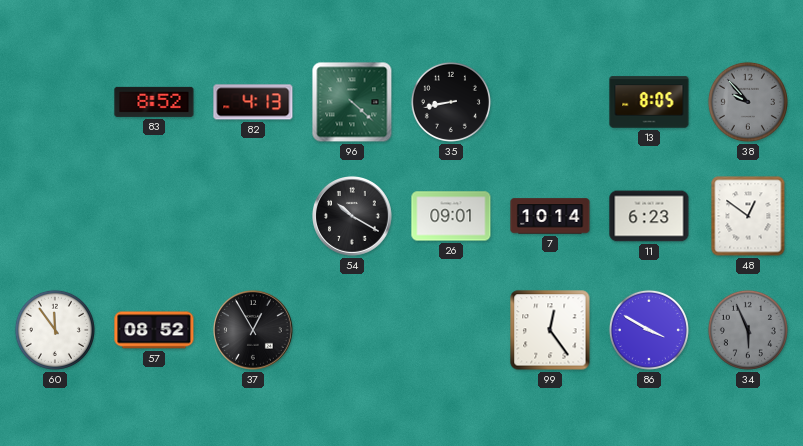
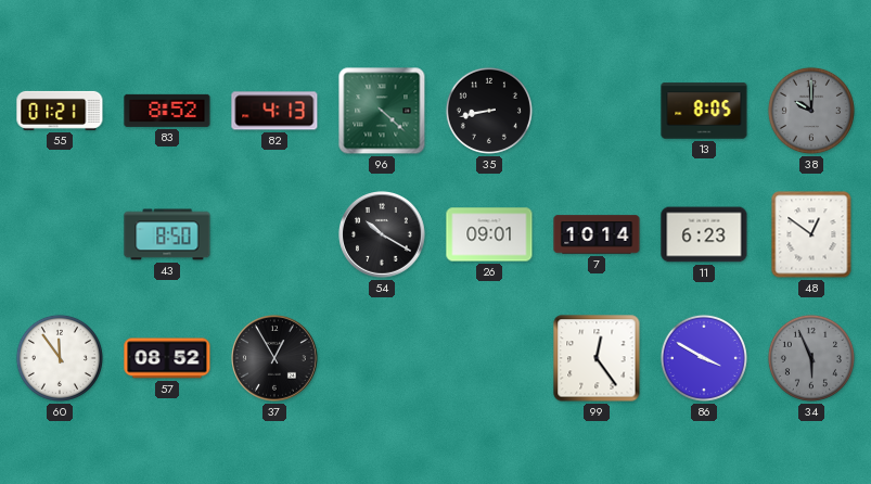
55: none -> 01:21 (60, 111)
38: 9:53 -> 10:00 (811, 111)
43: none -> 8:50 (167, 234)
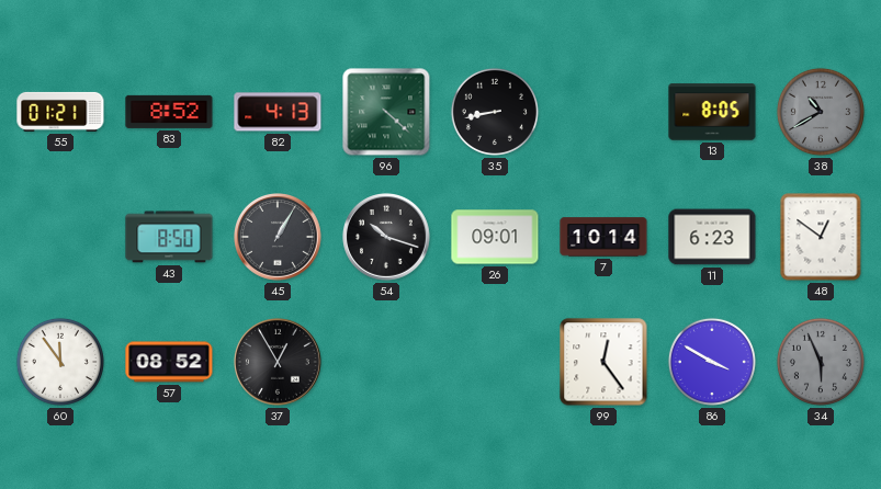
38: 10:00 -> 10:40 (821, 112)
45: none -> 1:05 (279, 238)
54: 10:20 -> 10:18 (387, 238)
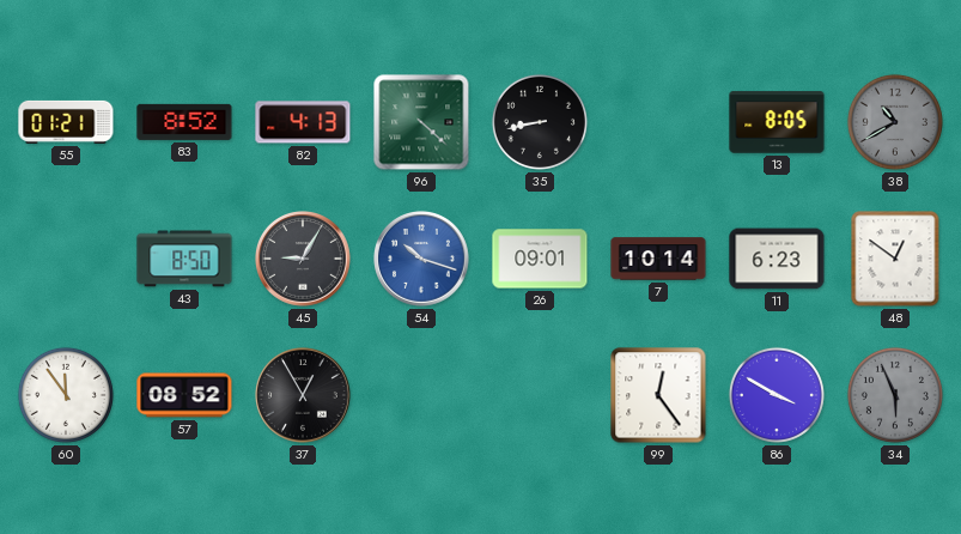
45: 1:05 -> 9:05 (304, 260)
54 dial: black -> blue (422, 260)
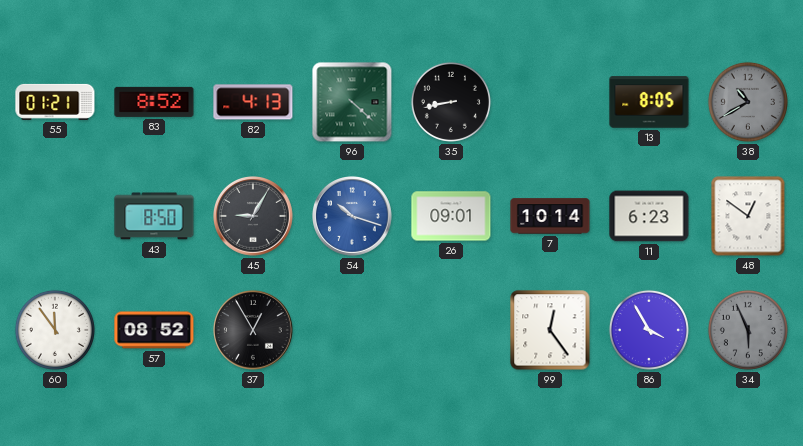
86: 3:50 -> 3:55 (649, 330)
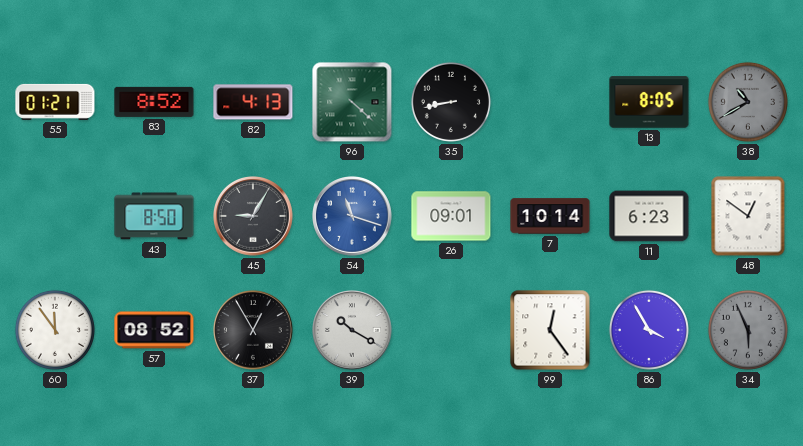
54: 10:18 -> 11:18 (353, 217)
39: none -> 10:20 (353, 331)
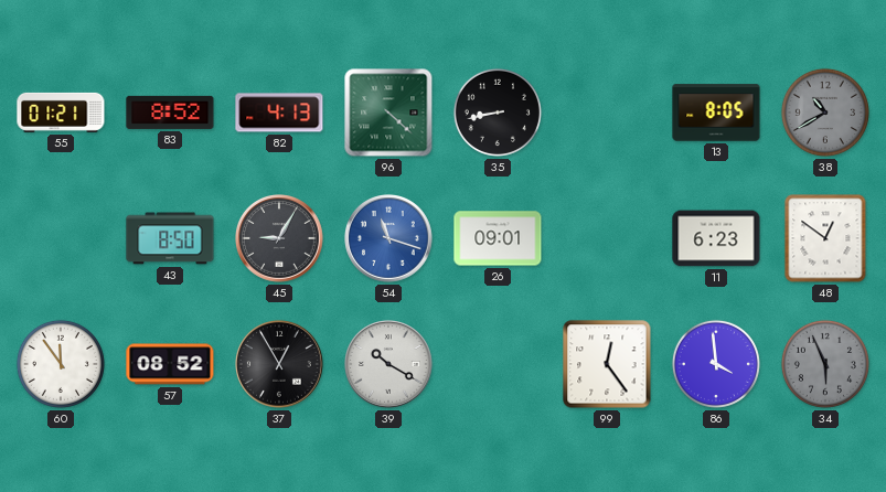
7: 10:14 -> none (550, 216)
86: 3:55 -> 3:59 (716, 364)
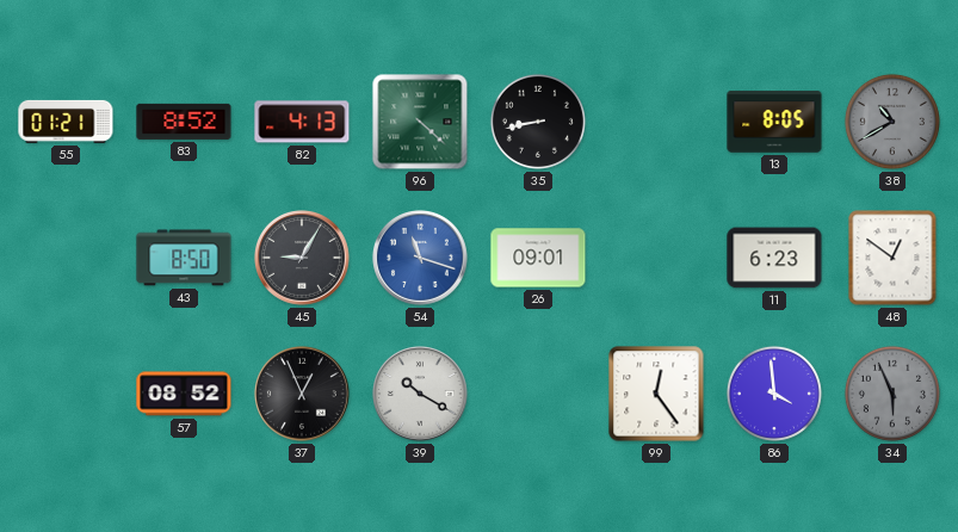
60: 11:54 -> none (61, 364)
37: 12:55 -> 12:56 (303, 395)
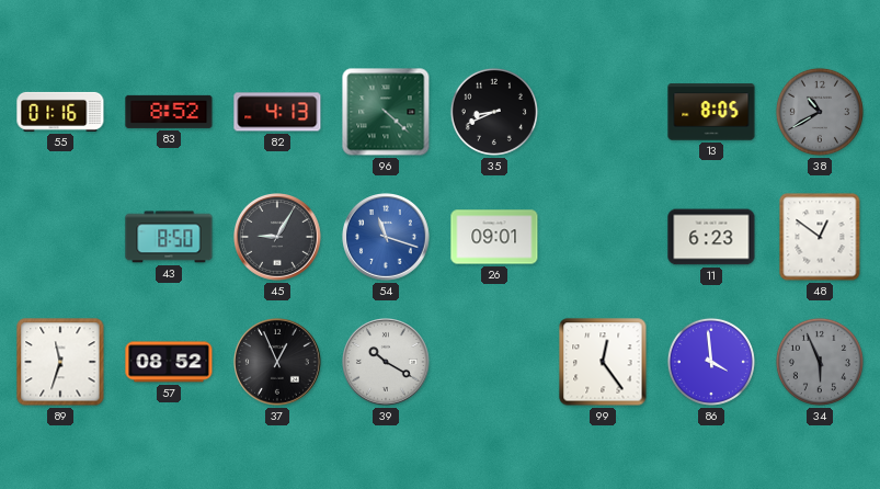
55: 01:21 -> 01:16 (60, 112)
35: 8:43 -> 8:41 (494, 112)
89: none -> 11:33 (60, 362)
